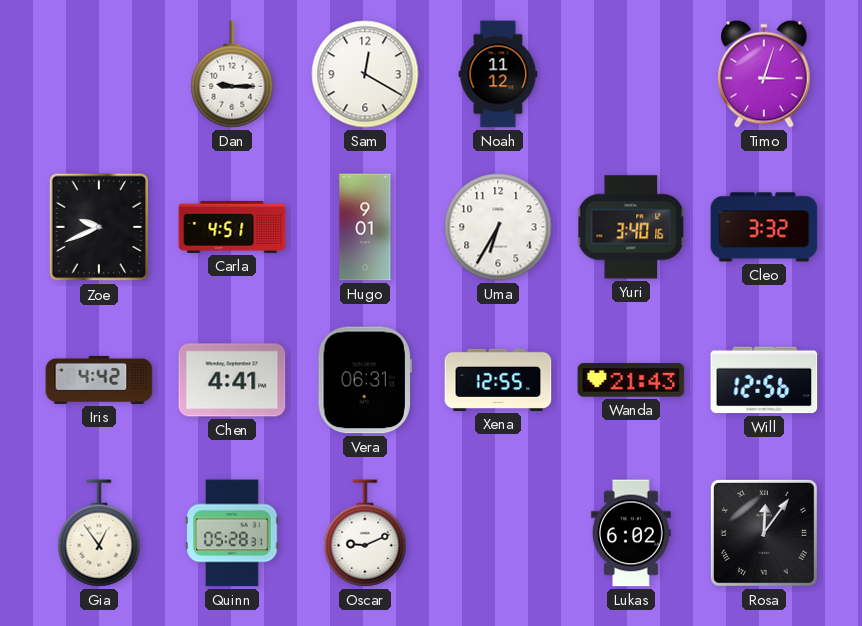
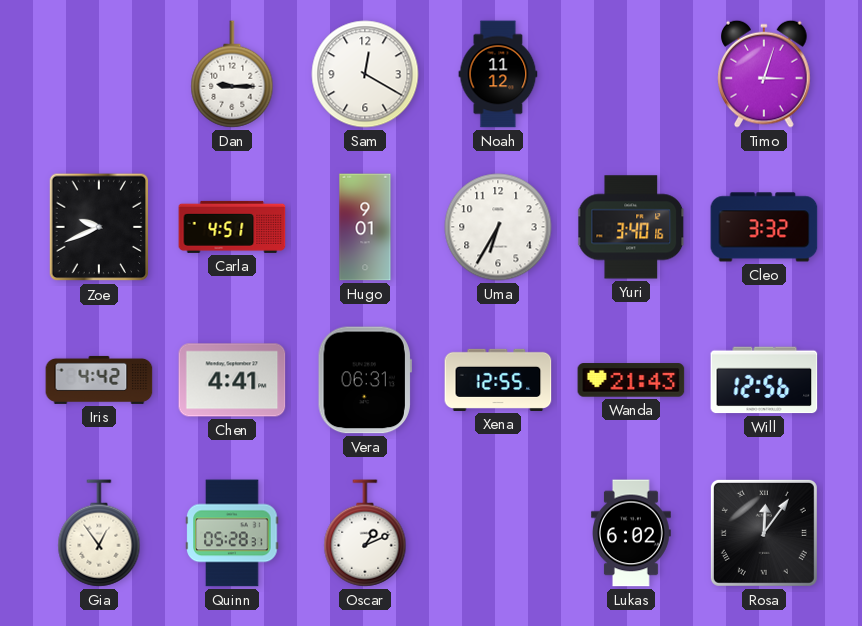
Oscar: 9:11 -> 1:11 (365, 533)
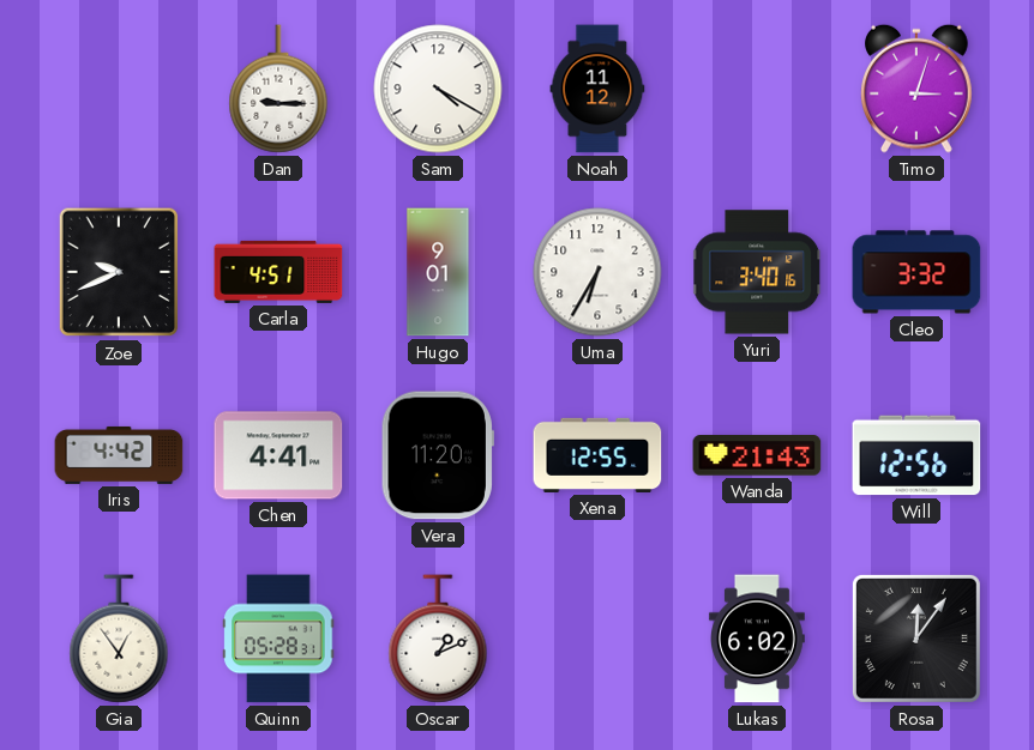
Sam: 12:20 -> 4:20 (438, 89)
Vera: 06:31 -> 11:20 (438, 455)
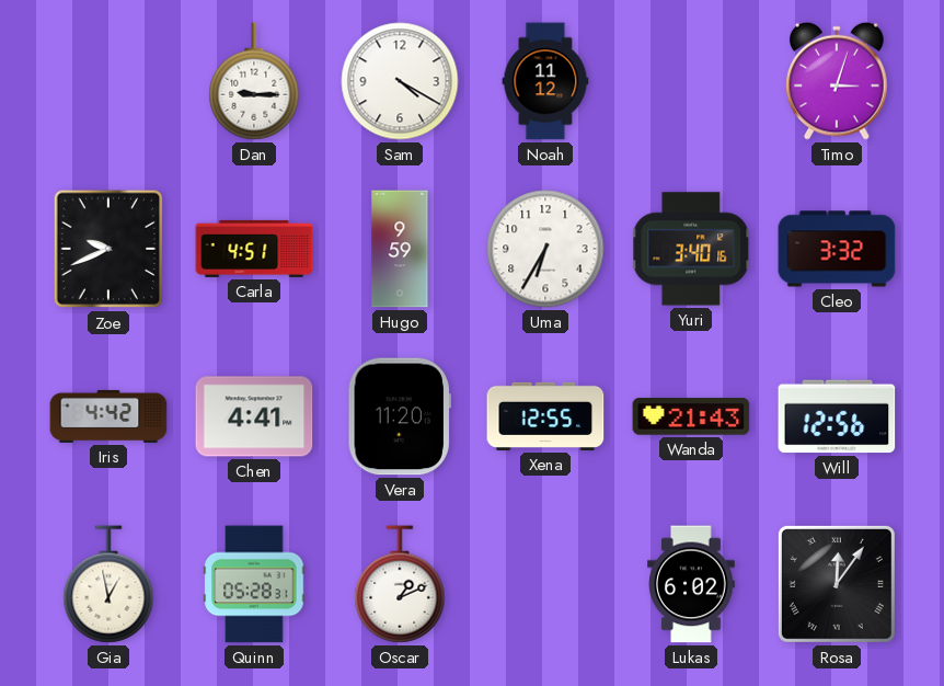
Hugo: 9:01 -> 9:59 (400, 249)
Gia: 12:54 -> 12:58 (108, 584)
